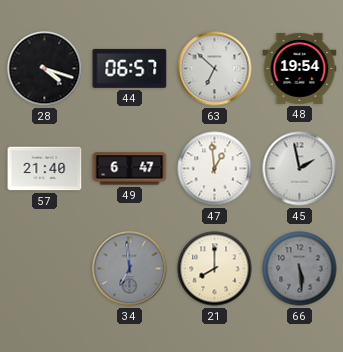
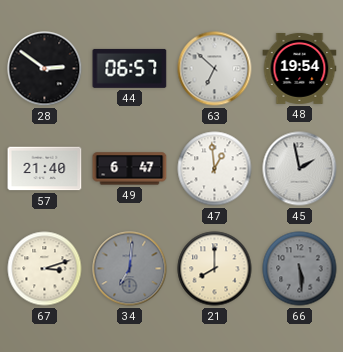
28: 4:18 -> 2:51 (45, 69)
67: none -> 3:12 (45, 269)
34: 6:59 -> 7:01 (130, 269)
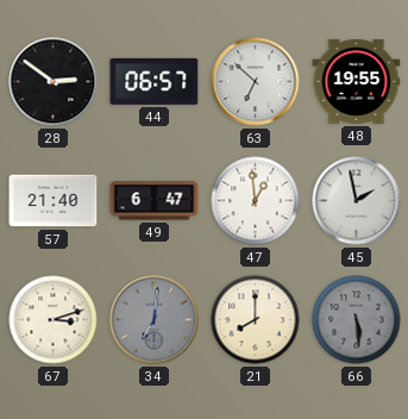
48: 19:54 -> 19:55 (357, 81)
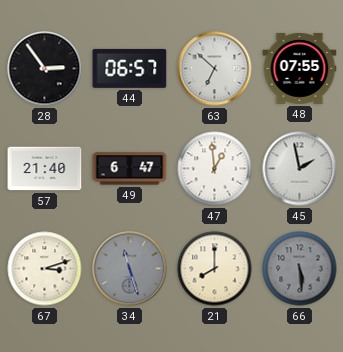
28: 2:51 -> 2:54 (45, 69)
48: 19:55 -> 07:55 (300, 68)
34: 7:01 -> 11:27 (130, 269)
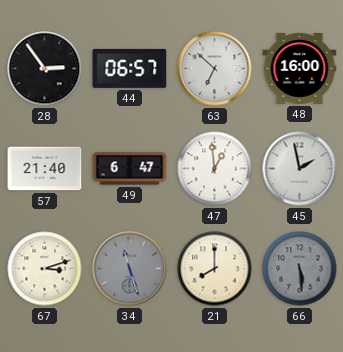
48: 07:55 -> 16:00 (300, 68)
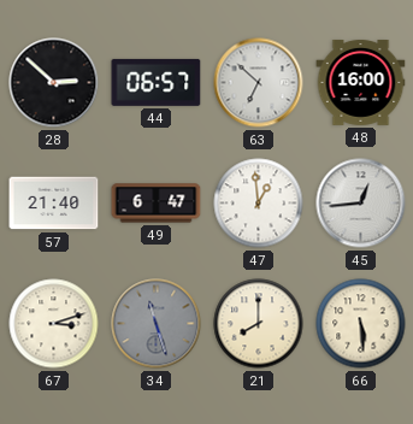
28: 2:54 -> 2:52 (54, 83)
45: 1:58 -> 12:44 (361, 204)
66 dial: grey -> cream (361, 324)
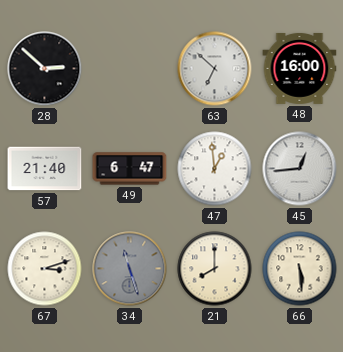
44: 06:57 -> none (157, 82)
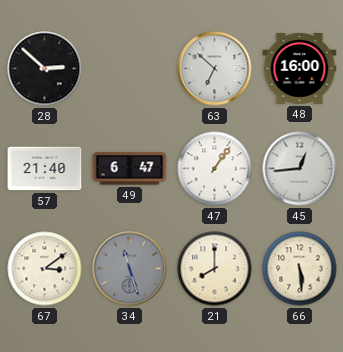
47: 12:59 -> 1:06 (215, 169)
67: 3:12 -> 3:09 (45, 269)
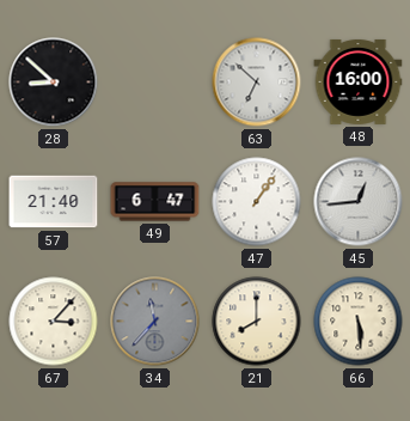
28: 2:52 -> 8:52 (54, 83)
67: 3:09 -> 3:07 (54, 322)
34: 11:27 -> 11:37 (155, 322)
